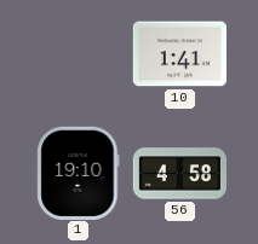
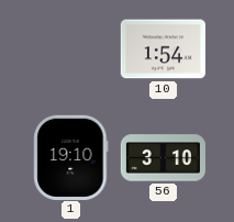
10: 1:41 -> 1:54 (163, 49)
56: 4:58 -> 3:10 (163, 158)
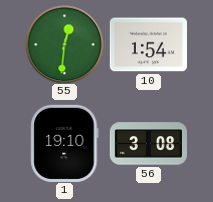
55: none -> 12:31 (64, 44)
56: 3:10 -> 3:08 (148, 144)
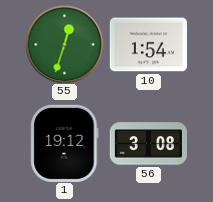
55: 12:31 -> 12:33 (64, 44)
1: 19:10 -> 19:12 (65, 143)
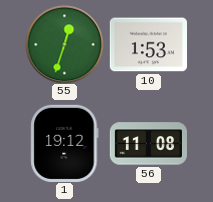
10: 1:54 -> 1:53 (148, 45)
56: 3:08 -> 11:08 (148, 144)
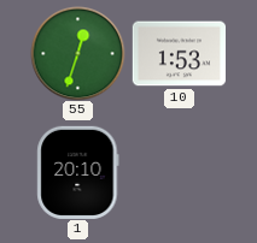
1: 19:12 -> 20:10 (78, 172)
56: 11:08 -> none (148, 144)
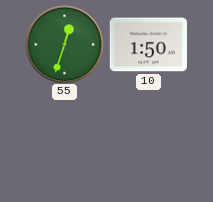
10: 1:53 -> 1:50 (148, 45)
1: 20:10 -> none (78, 172)
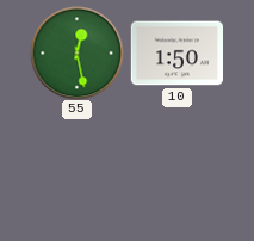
55: 12:33 -> 12:28 (76, 52)
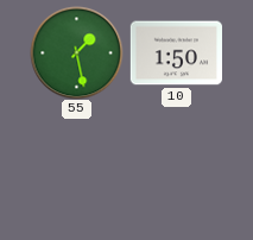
55: 12:28 -> 1:28 (76, 52)
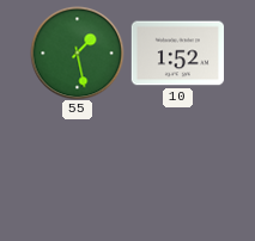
10: 1:50 -> 1:52 (177, 54)
